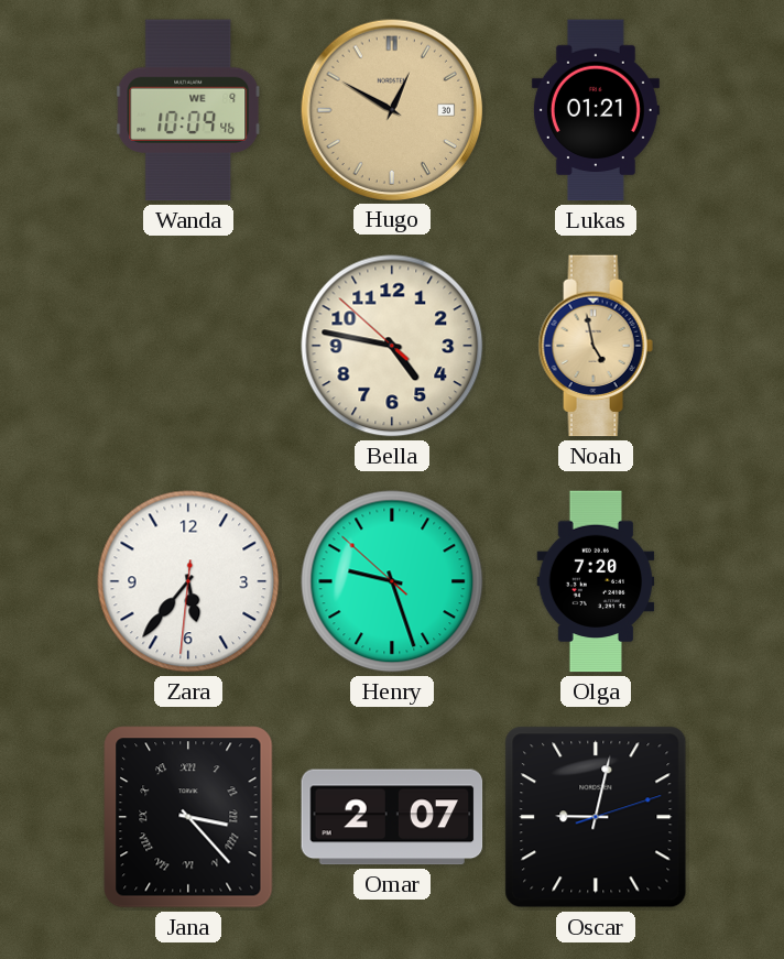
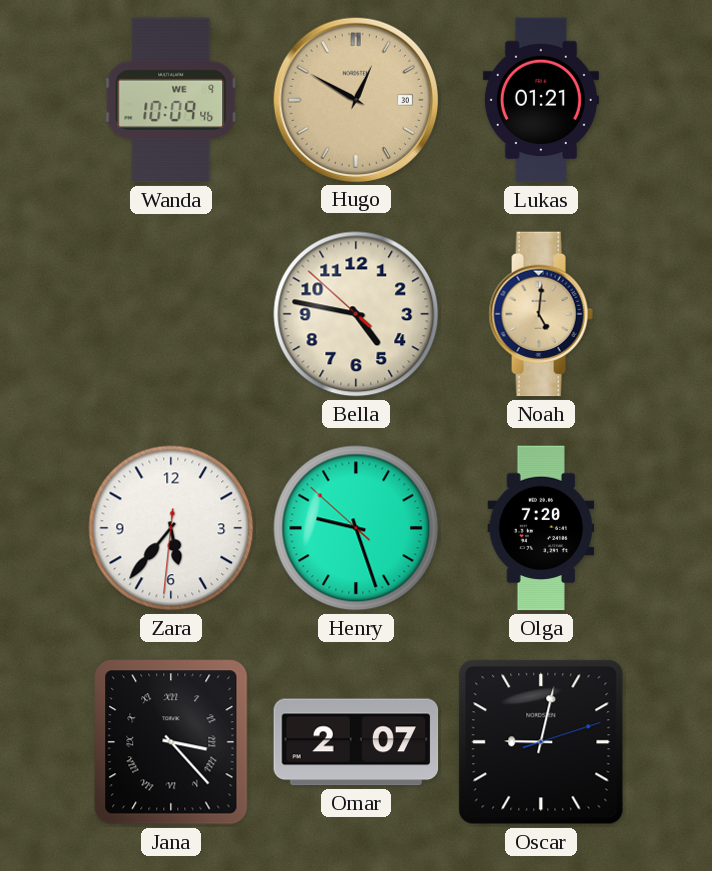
Noah: 4:58 -> 5:01 (541, 314)
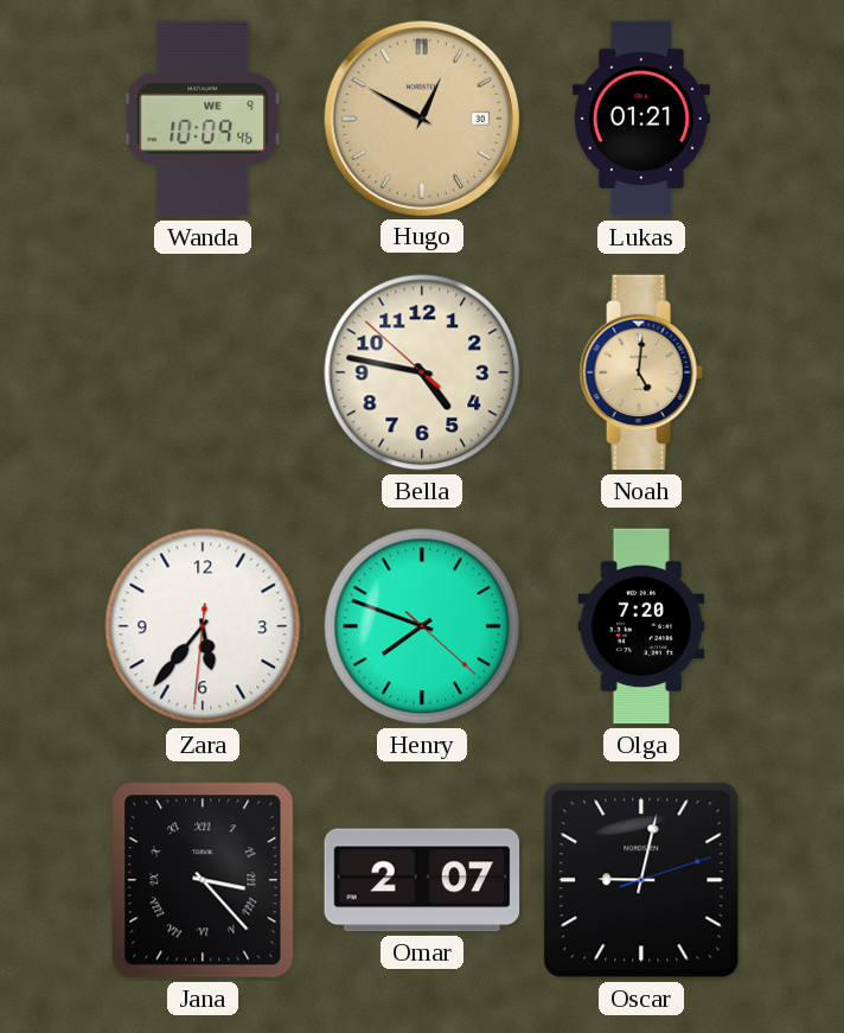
Henry: 9:26 -> 7:48 (422, 626)
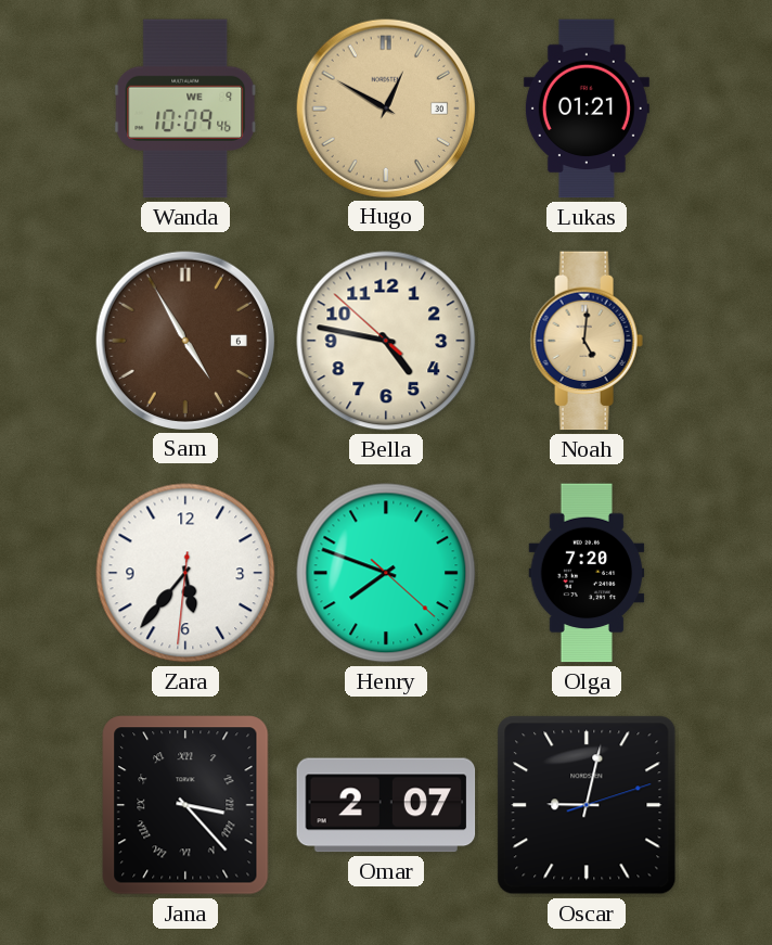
Sam: none -> 4:55 (184, 340)
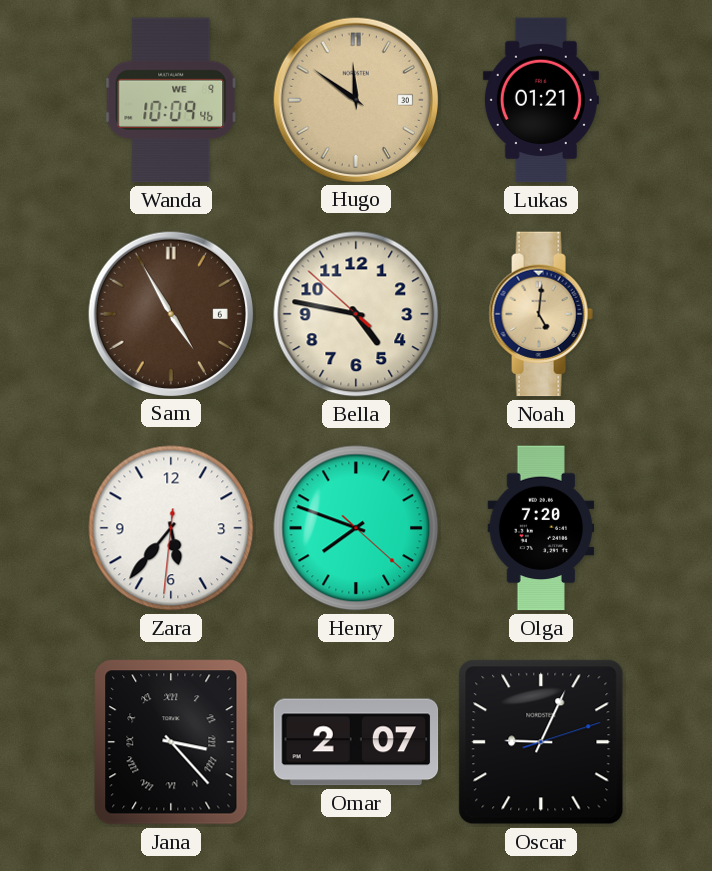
Hugo: 12:50 -> 11:51 (355, 99)
Oscar: 9:02 -> 9:04 (541, 742)
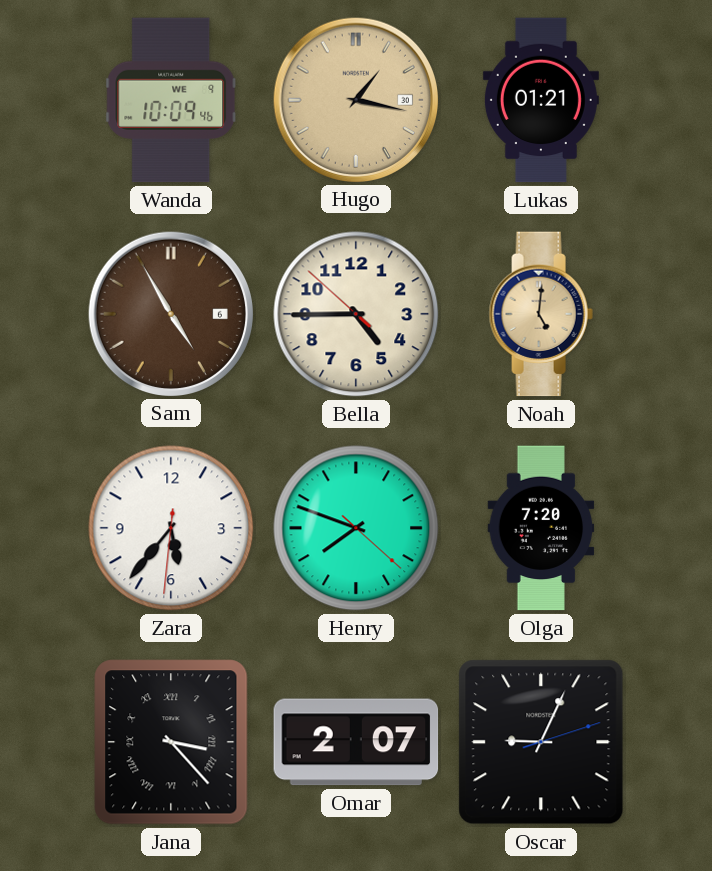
Hugo: 11:51 -> 1:17 (355, 99)
Bella: 4:46 -> 4:44 (356, 314)
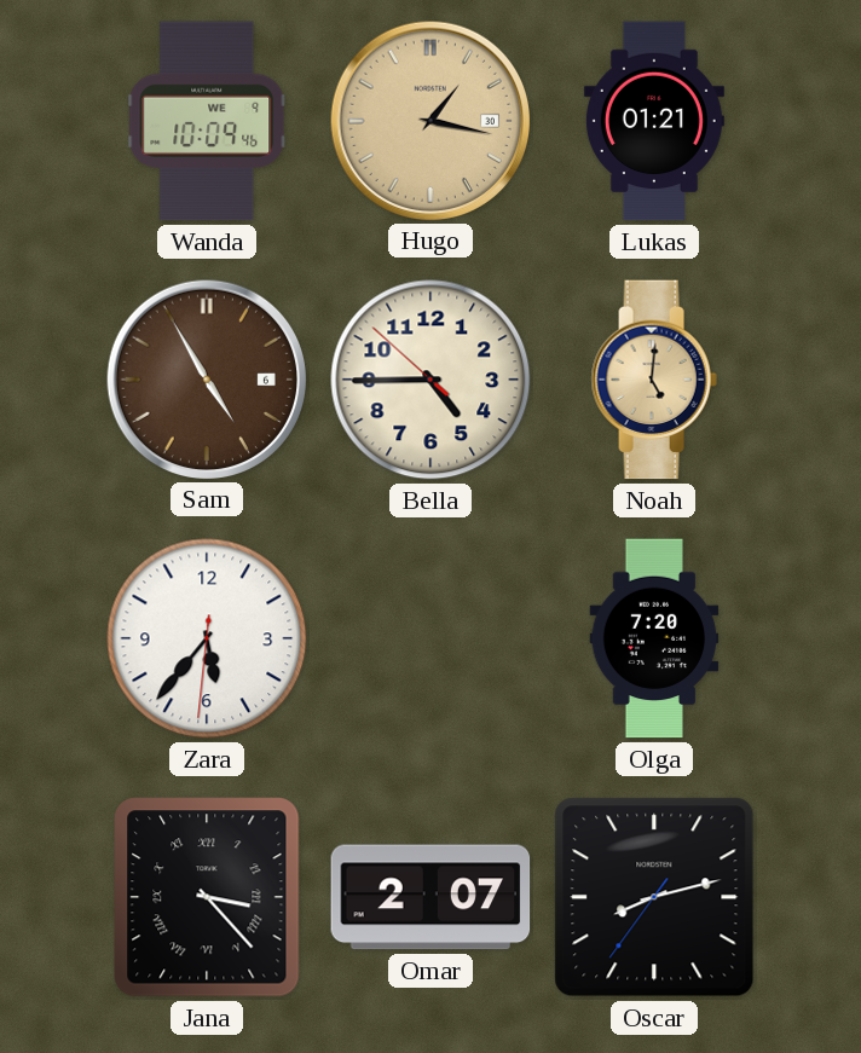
Henry: 7:48 -> none (356, 528)
Oscar: 9:04 -> 8:12 (654, 897)
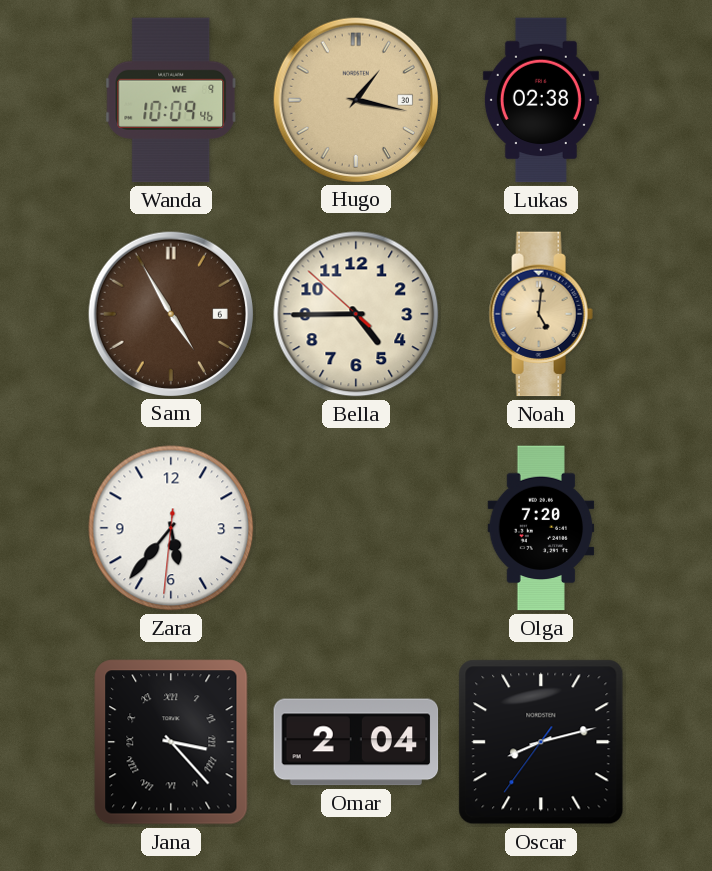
Lukas: 01:21 -> 02:38 (541, 100)
Omar: 2:07 -> 2:04 (356, 742)
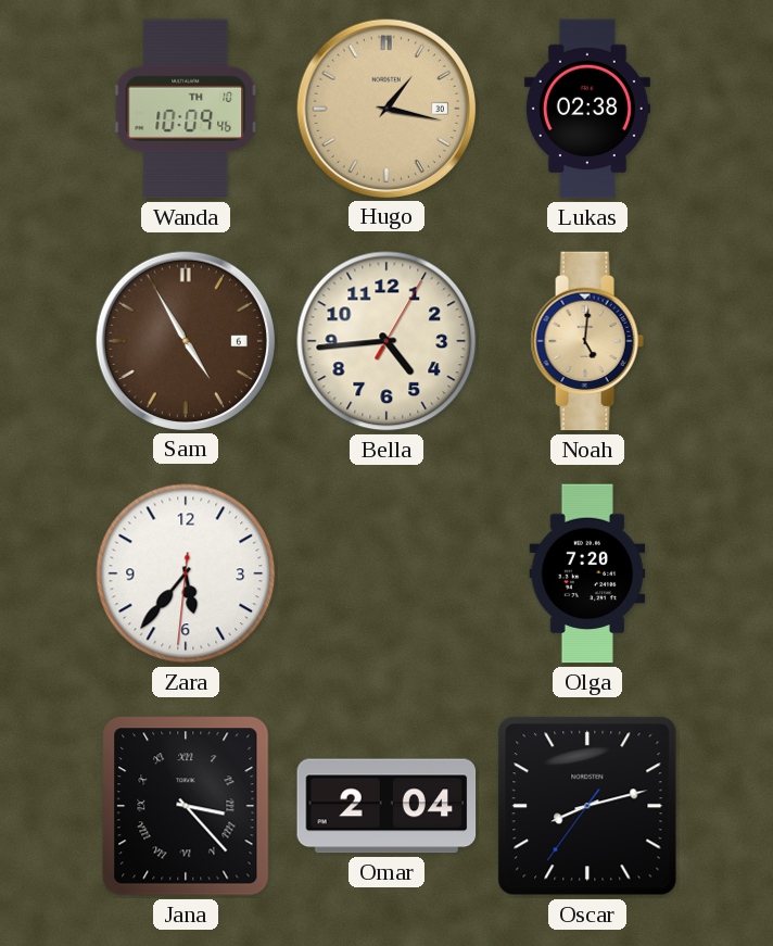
Wanda date: WE 9 -> TH 10 (186, 109)
Bella: 4:44:52 -> 4:44:05 (386, 341)
